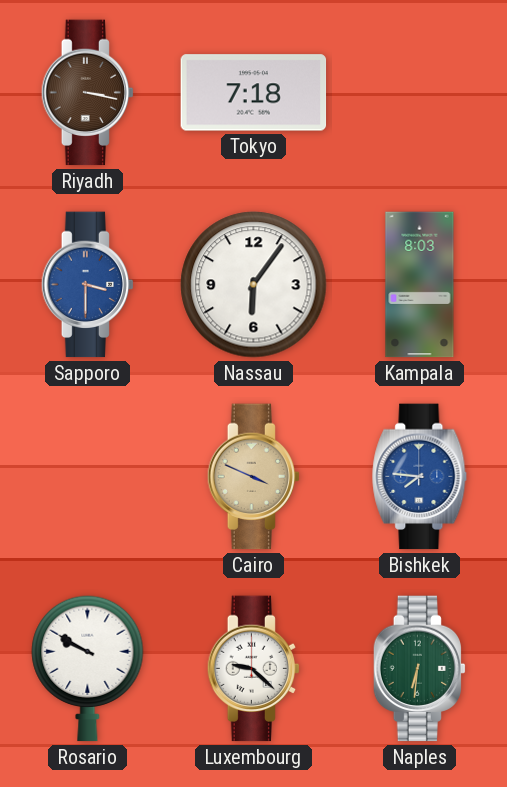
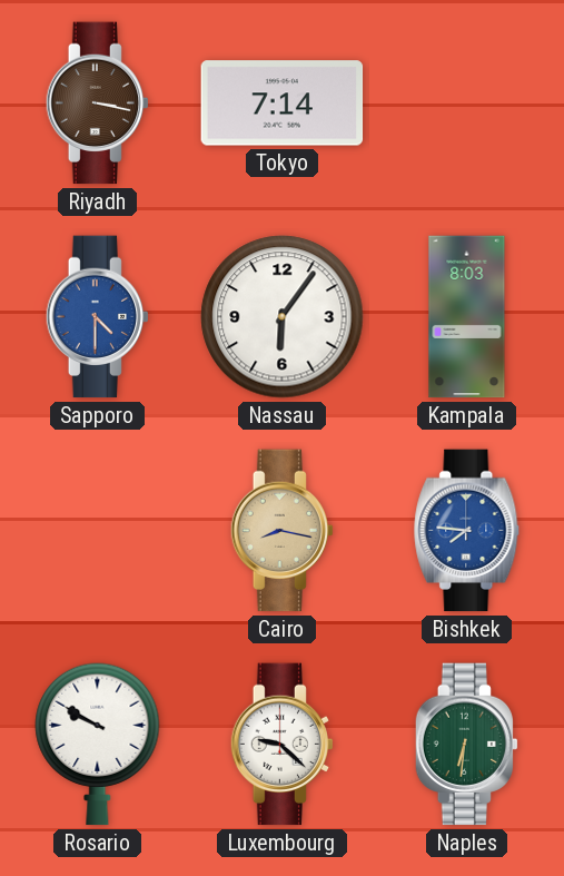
Tokyo: 7:18 -> 7:14 (283, 104)
Sapporo: 3:30 -> 4:30 (97, 317)
Cairo: 3:49 -> 8:17 (281, 531)
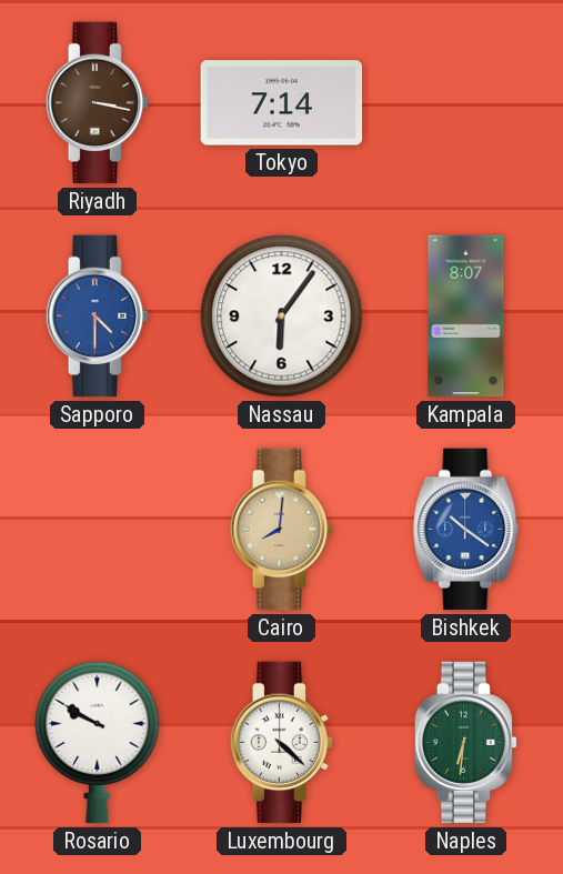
Kampala: 8:03 -> 8:07 (466, 317)
Cairo: 8:17 -> 8:01 (281, 530)
Bishkek: 7:46 -> 10:21 (466, 530)
Luxembourg: 9:22 -> 4:22 (281, 743)
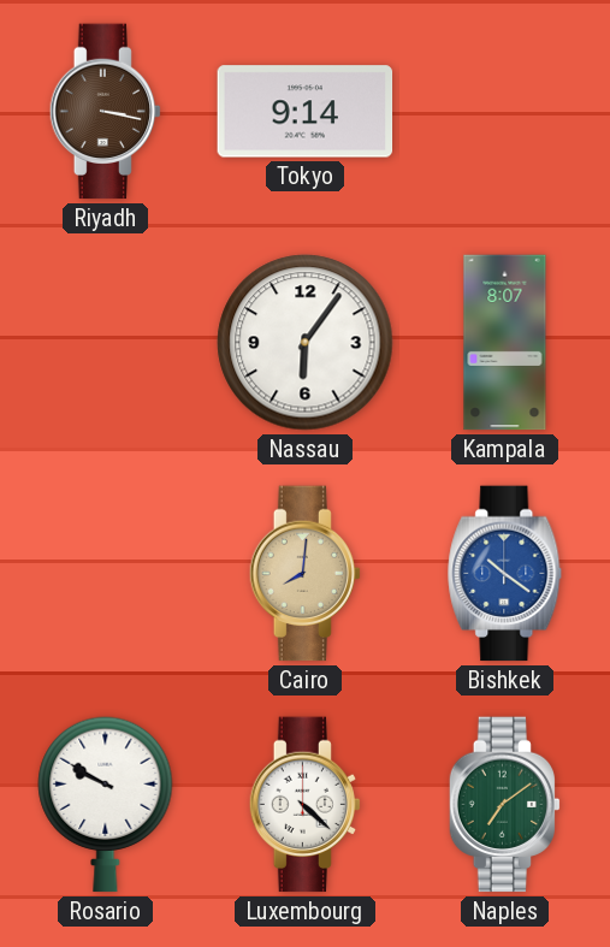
Tokyo: 7:14 -> 9:14 (306, 112)
Sapporo: 4:30 -> none (97, 317)
Naples: 6:31 -> 7:09 (504, 805)
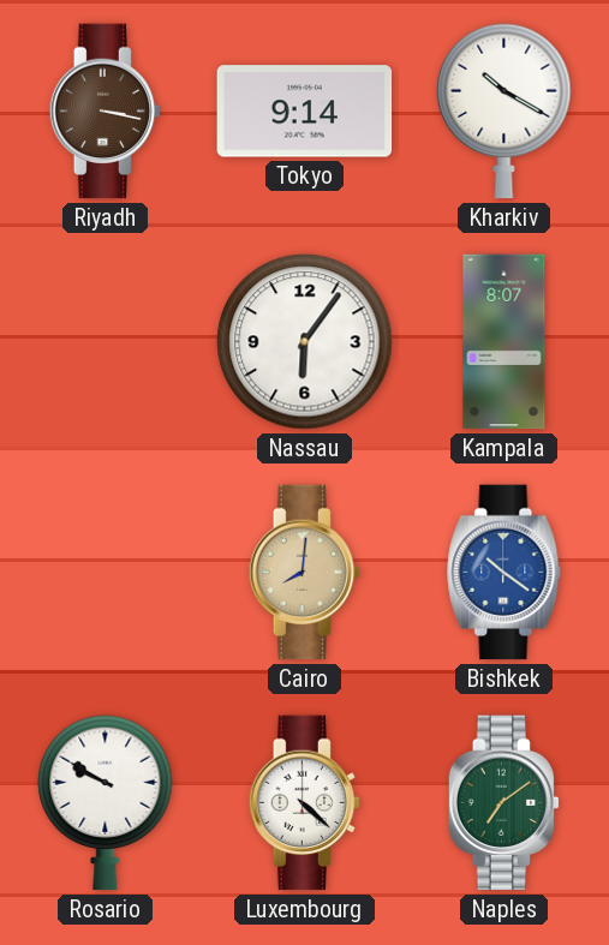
Kharkiv: none -> 10:20 (504, 112)
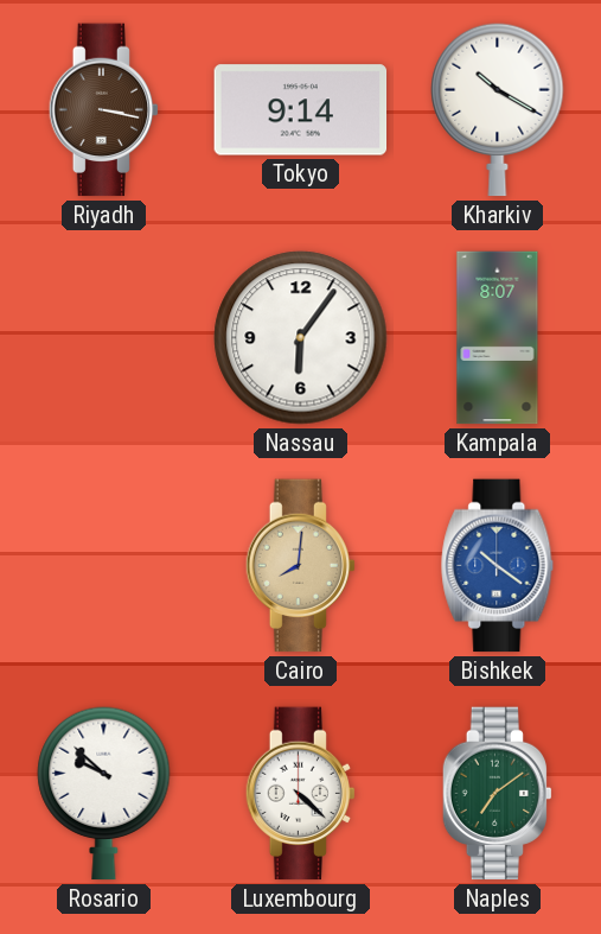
Rosario: 9:50 -> 9:52 (104, 794)
